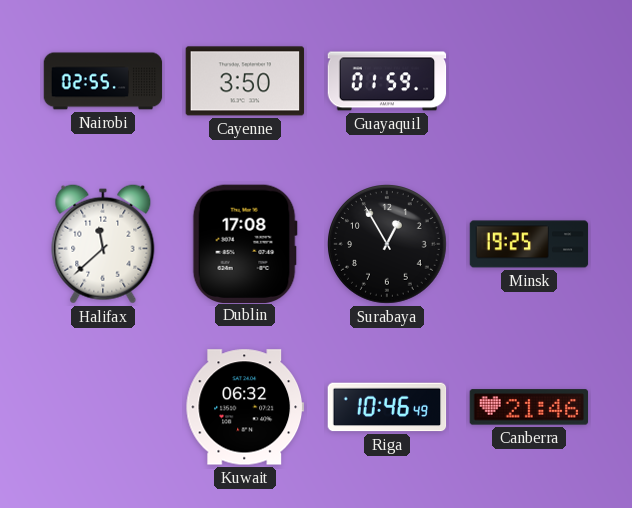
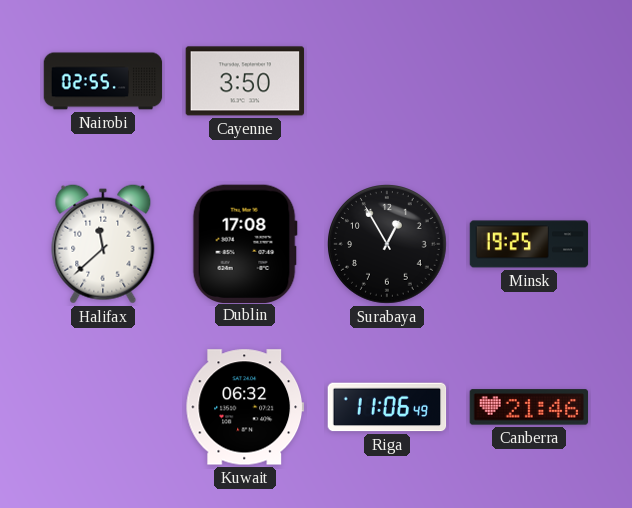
Guayaquil: 01:59 -> none (387, 81)
Riga: 10:46 -> 11:06 (387, 407)
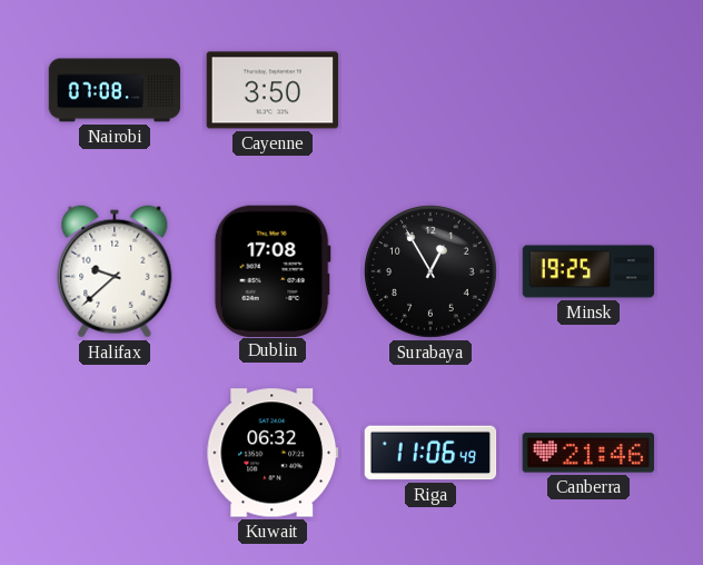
Nairobi: 02:55 -> 07:08 (115, 90)
Halifax: 11:38 -> 9:38 (115, 271)
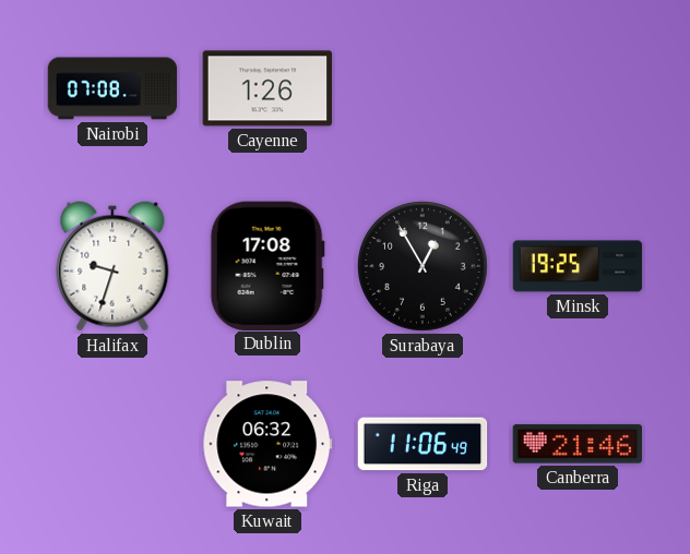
Cayenne: 3:50 -> 1:26 (267, 88)
Halifax: 9:38 -> 9:33 (112, 266)
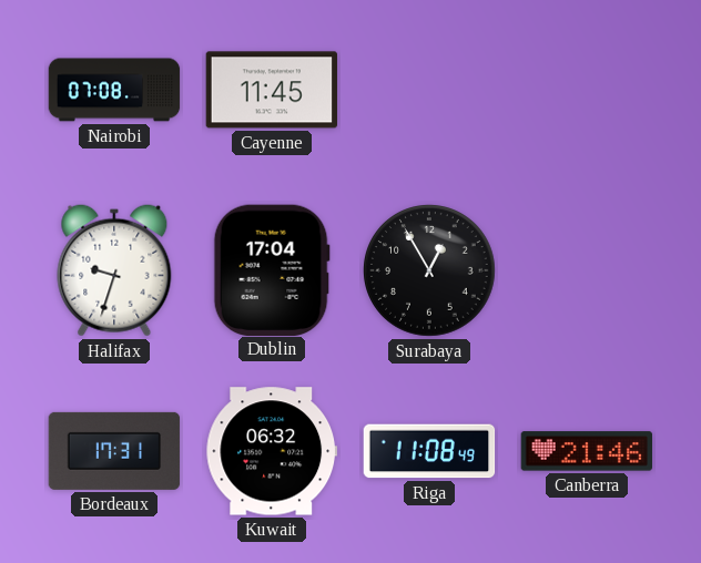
Cayenne: 1:26 -> 11:45 (272, 90)
Dublin: 17:08 -> 17:04 (272, 269)
Minsk: 19:25 -> none (578, 266)
Bordeaux: none -> 17:31 (114, 451)
Riga: 11:06 -> 11:08 (429, 451)
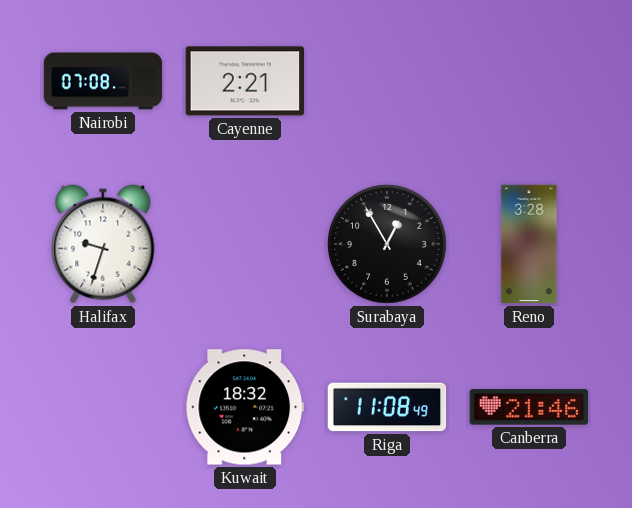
Cayenne: 11:45 -> 2:21 (245, 81)
Dublin: 17:04 -> none (272, 269)
Reno: none -> 3:28 (529, 244)
Bordeaux: 17:31 -> none (114, 451)
Kuwait: 06:32 -> 18:32 (245, 407)
